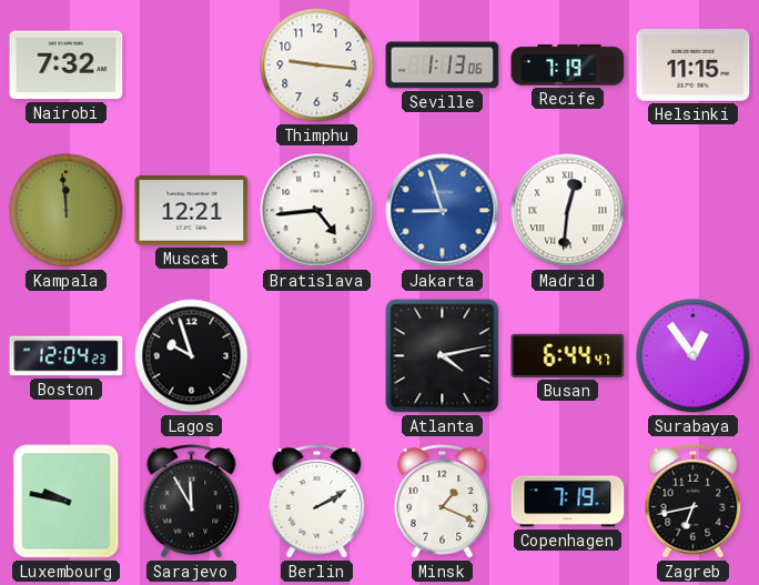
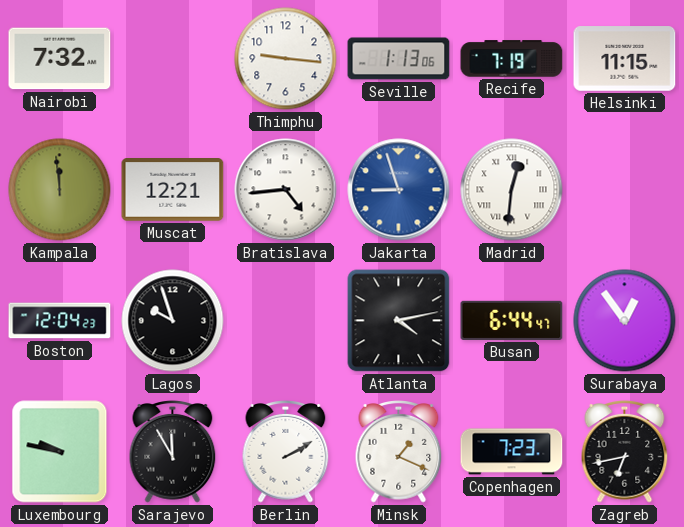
Copenhagen: 7:19 -> 7:23 (512, 452)
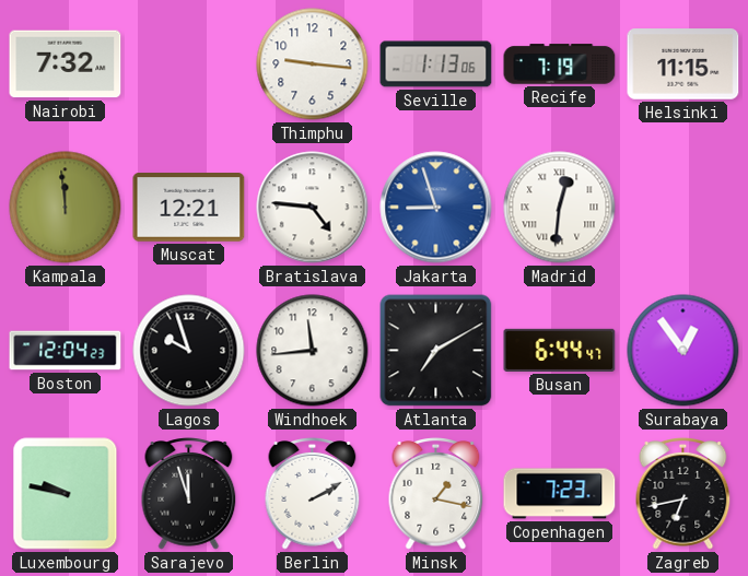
Bratislava: 4:44 -> 4:46 (313, 208)
Windhoek: none -> 11:44 (313, 351)
Atlanta: 4:13 -> 7:10 (436, 351)
Sarajevo: 11:55 -> 11:57 (189, 494)
Minsk: 1:19 -> 1:17 (436, 494)
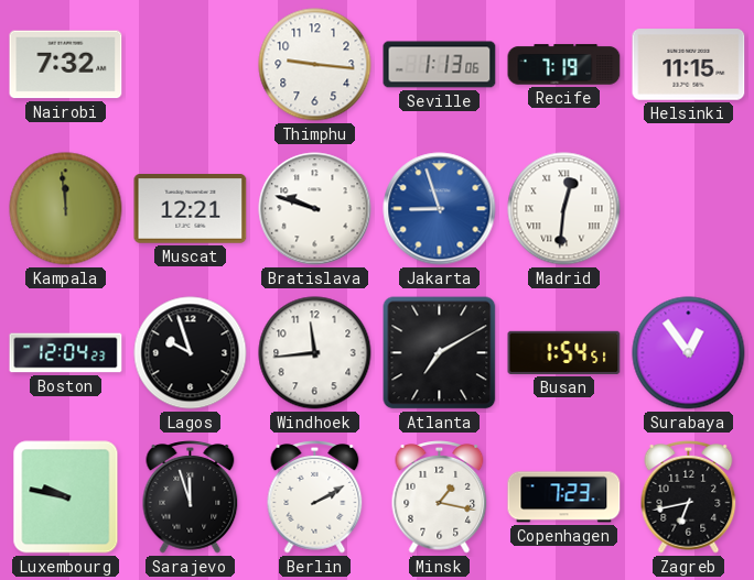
Bratislava: 4:46 -> 9:48 (315, 209)
Busan: 6:44 -> 1:54 (564, 352)
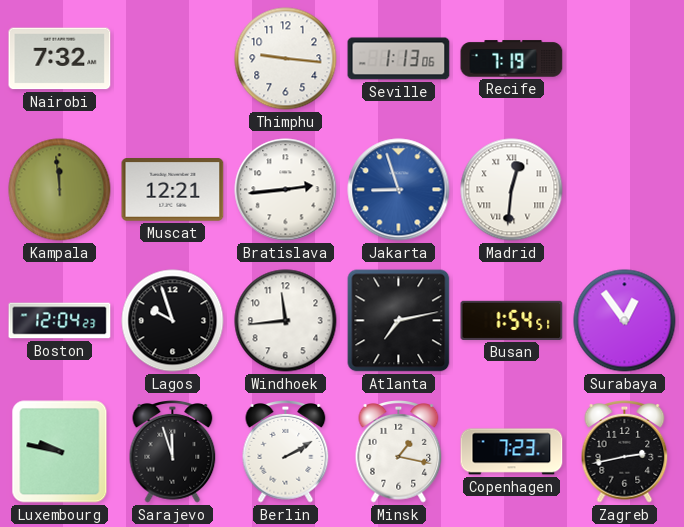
Helsinki: 11:15 -> none (689, 65)
Bratislava: 9:48 -> 2:44 (286, 190)
Atlanta: 7:10 -> 7:13 (399, 321)
Zagreb: 6:43 -> 2:43 (625, 452)
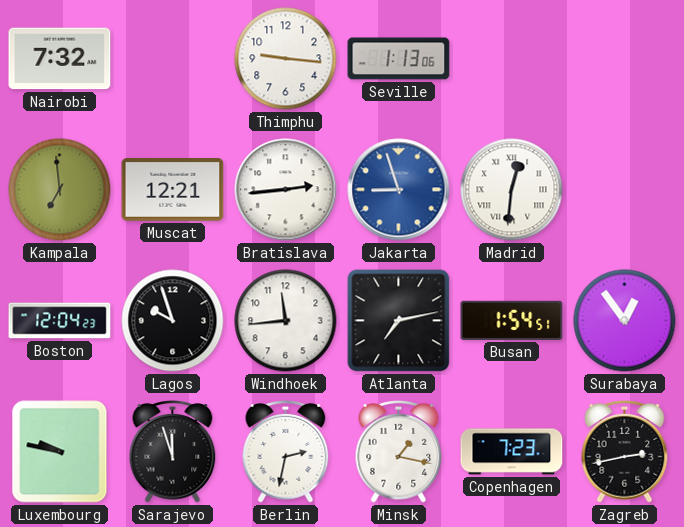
Recife: 7:19 -> none (512, 59)
Kampala: 11:59 -> 6:59 (60, 190)
Berlin: 2:10 -> 2:32 (286, 452)
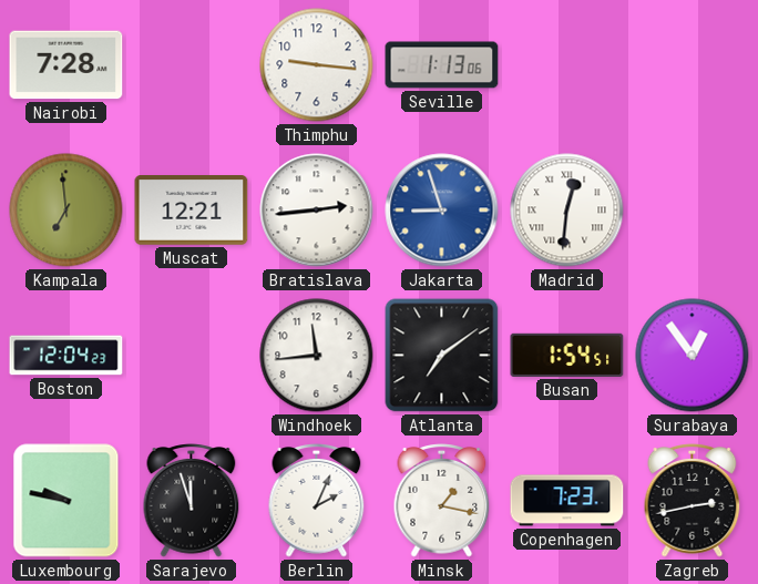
Nairobi: 7:32 -> 7:28 (66, 65)
Lagos: 9:57 -> none (173, 321)
Atlanta: 7:13 -> 7:09 (442, 356)
Berlin: 2:32 -> 2:04 (317, 501)
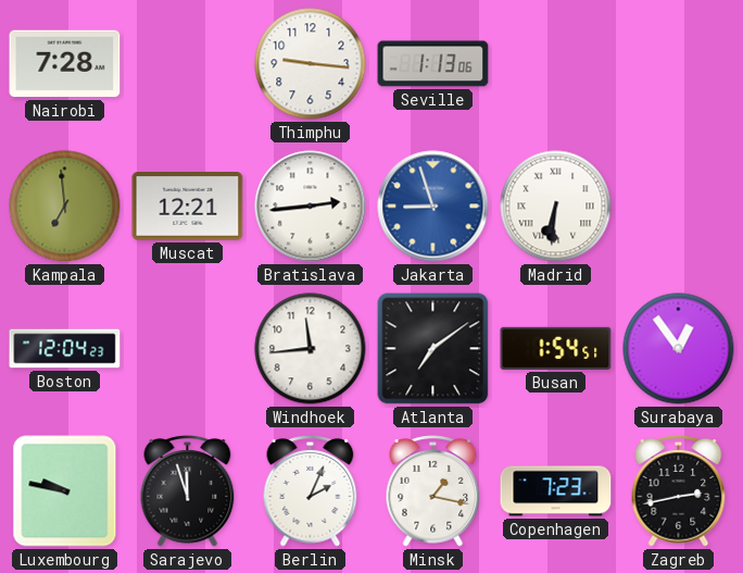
Madrid: 12:31 -> 6:31 (556, 207)
